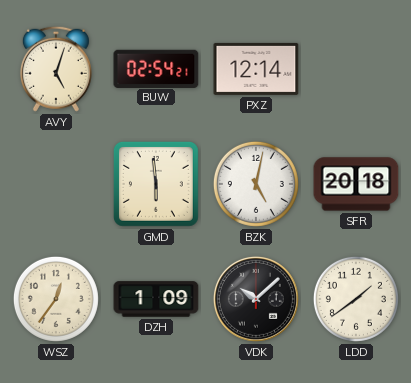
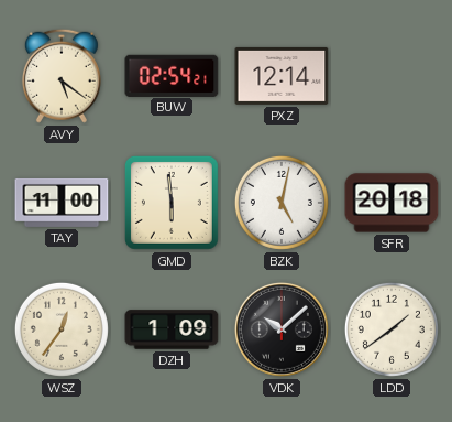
AVY: 5:03 -> 5:21 (62, 76)
TAY: none -> 11:00 (62, 203)
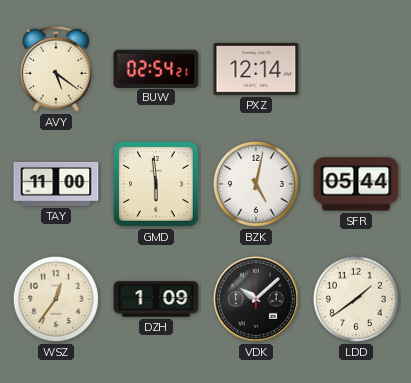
SFR: 20:18 -> 05:44 (356, 184)
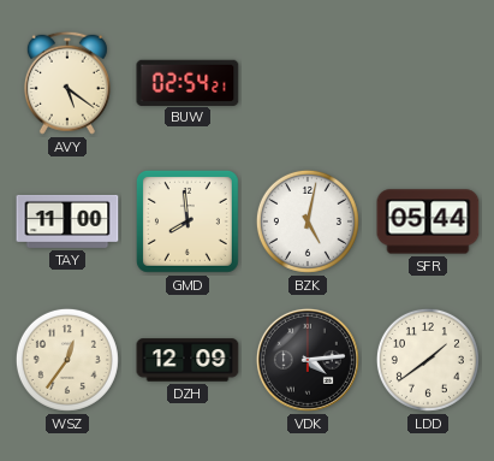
PXZ: 12:14 -> none (256, 69)
GMD: 5:59 -> 7:59 (188, 221)
DZH: 1:09 -> 12:09 (188, 360)
VDK: 10:08 -> 4:14 (308, 360)
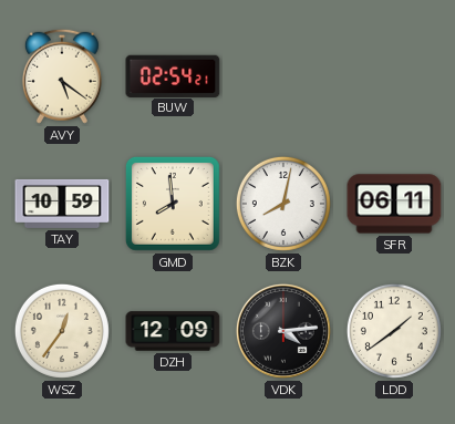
TAY: 11:00 -> 10:59 (62, 204)
BZK: 5:02 -> 8:02 (283, 204)
SFR: 05:44 -> 06:11 (394, 204)
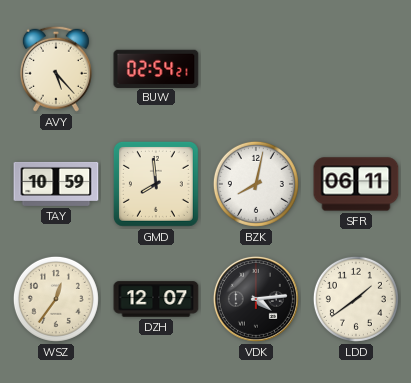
AVY: 5:21 -> 5:23 (56, 69)
DZH: 12:09 -> 12:07 (156, 299)
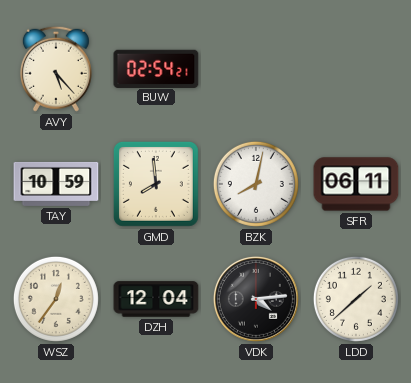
DZH: 12:07 -> 12:04 (156, 299)
LDD: 1:39 -> 1:38 (356, 299)
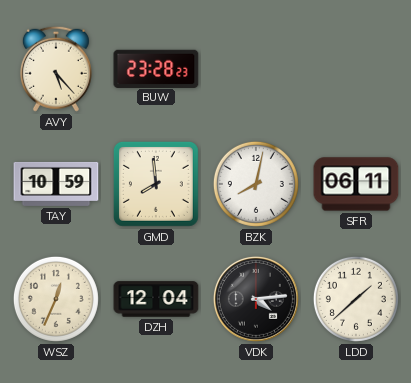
BUW: 02:54 -> 23:28 (156, 68)
WSZ: 12:36 -> 12:34 (56, 299)
